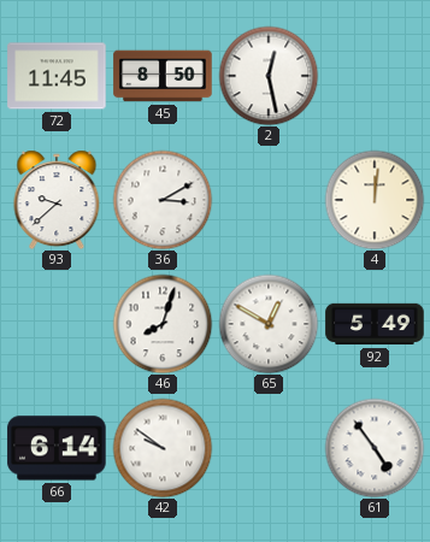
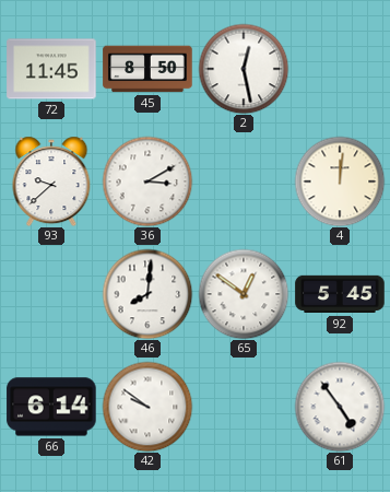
46: 8:03 -> 8:01 (147, 294)
65: 12:50 -> 12:51 (244, 294)
92: 5:49 -> 5:45 (340, 294)
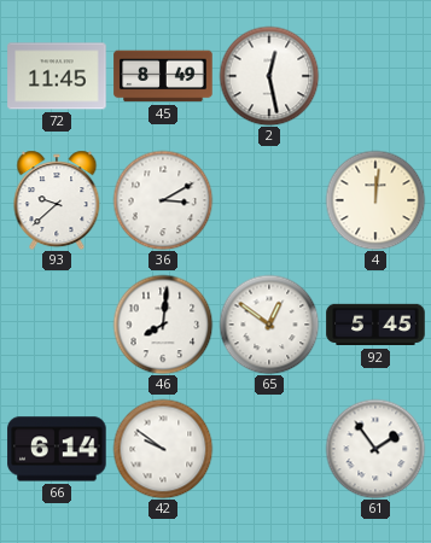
45: 8:50 -> 8:49 (163, 76)
61: 4:54 -> 1:54 (375, 449)
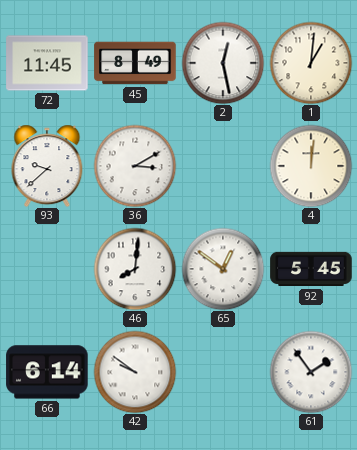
1: none -> 1:01 (311, 63)
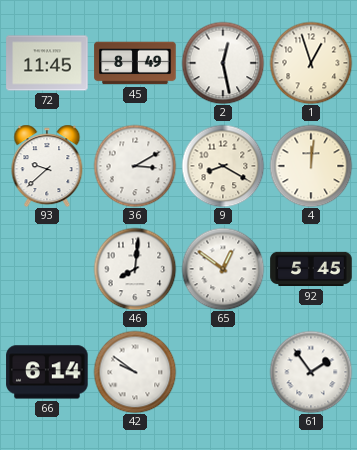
1: 1:01 -> 12:57 (311, 63)
9: none -> 8:20 (223, 166)
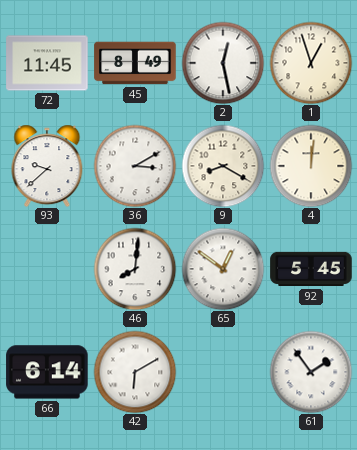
42: 9:51 -> 6:10 (135, 372)
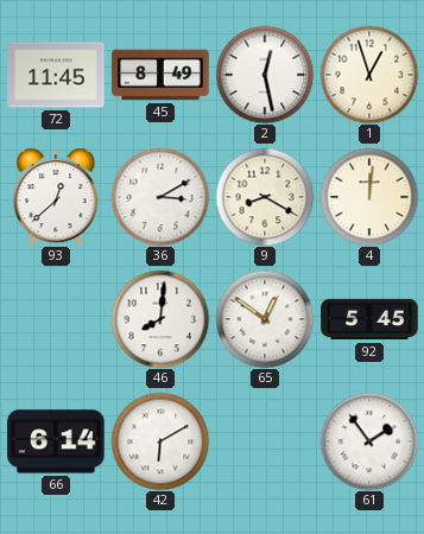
93: 9:38 -> 12:38 (56, 197)
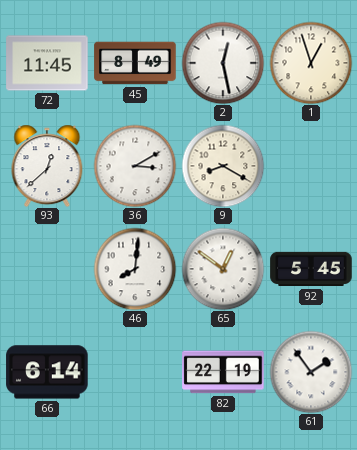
4: 12:01 -> none (369, 197)
42: 6:10 -> none (160, 441)
82: none -> 22:19 (223, 372)
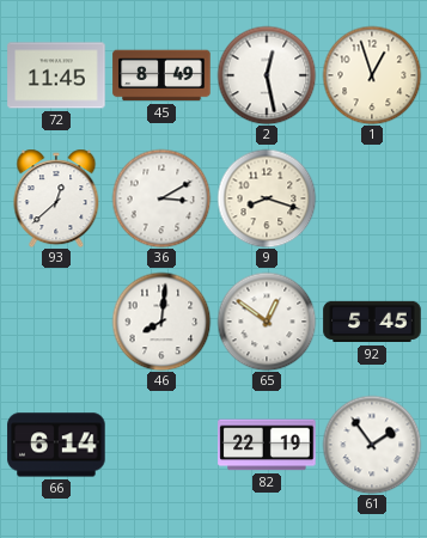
9: 8:20 -> 8:18 (267, 198)
